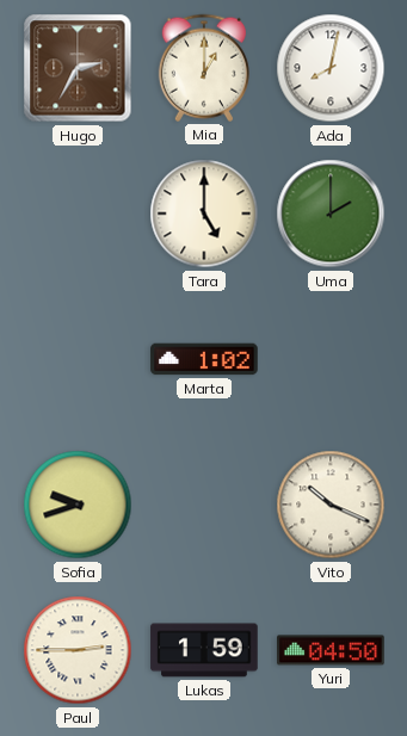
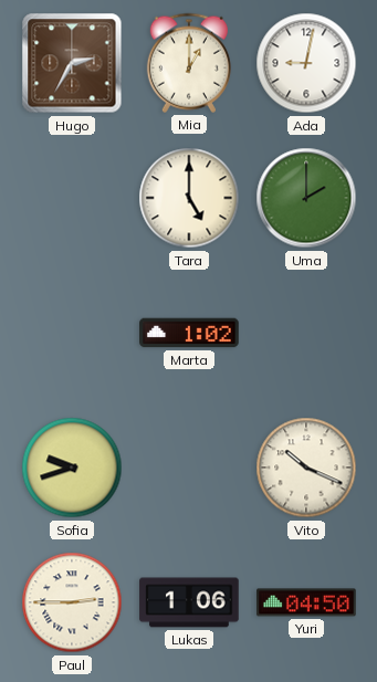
Ada: 8:02 -> 9:02 (306, 63)
Lukas: 1:59 -> 1:06 (189, 602)
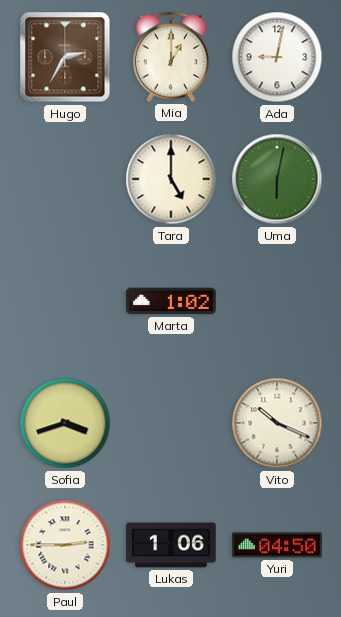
Uma: 2:00 -> 6:02 (277, 179)
Sofia: 9:42 -> 3:42 (65, 423)
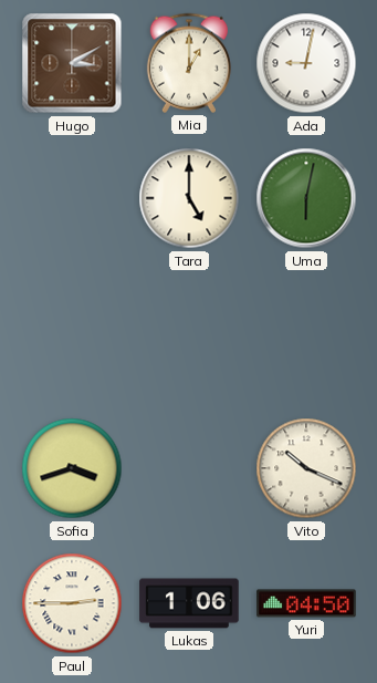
Hugo: 2:35 -> 3:10 (72, 63)
Marta: 1:02 -> none (171, 301)
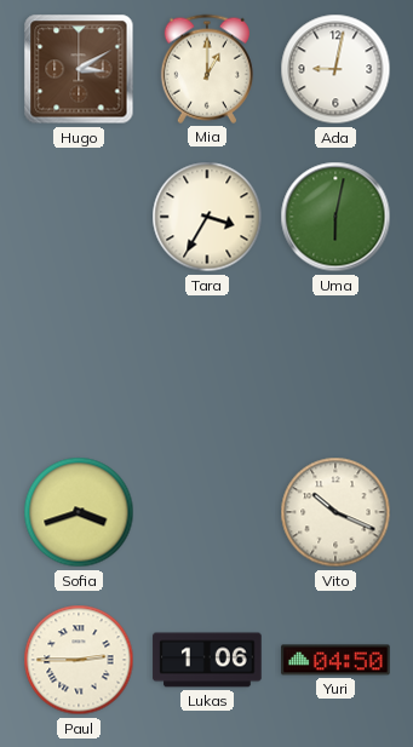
Tara: 5:00 -> 3:35 (207, 217)
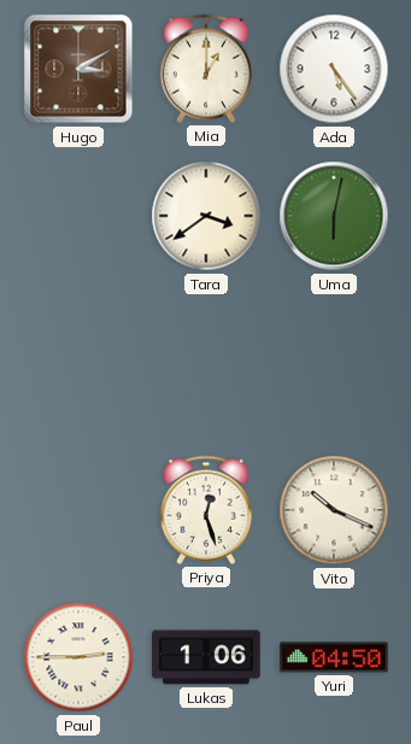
Ada: 9:02 -> 5:24 (334, 69)
Tara: 3:35 -> 3:39 (206, 216)
Sofia: 3:42 -> none (79, 512)
Priya: none -> 12:27 (206, 510)
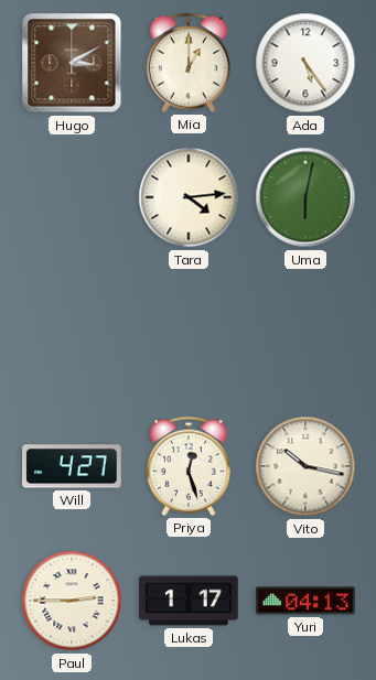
Tara: 3:39 -> 4:14 (189, 197)
Will: none -> 4:27 (72, 466)
Vito: 10:19 -> 10:17 (305, 466)
Lukas: 1:06 -> 1:17 (189, 601)
Yuri: 04:50 -> 04:13 (305, 601)
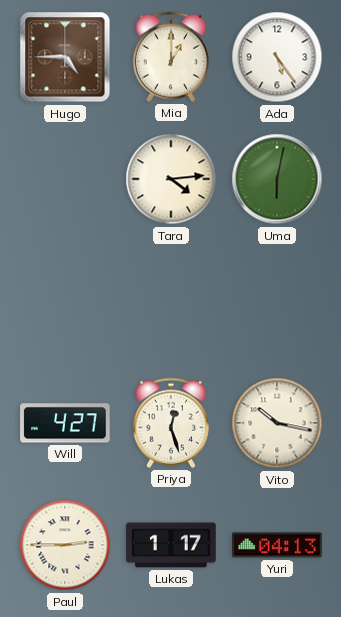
Hugo: 3:10 -> 4:45 (65, 57)
